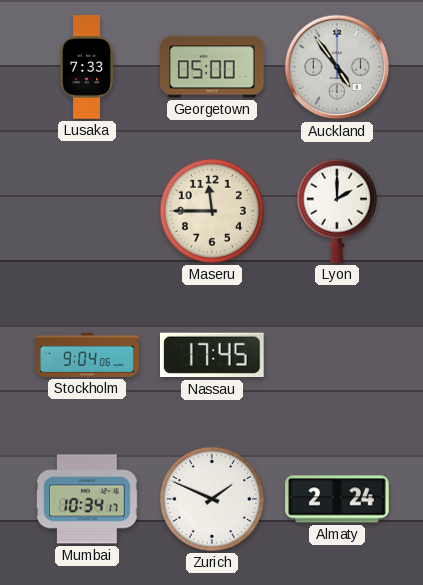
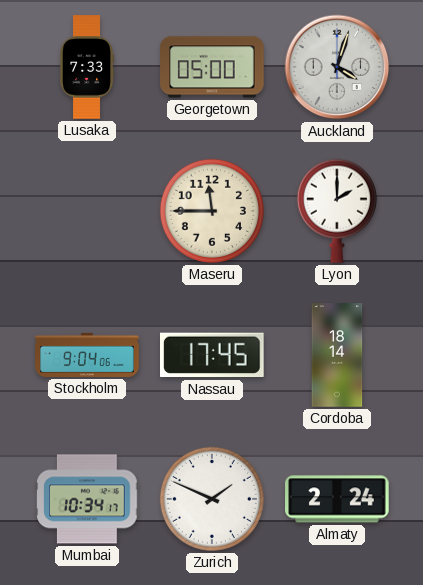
Auckland: 4:54 -> 4:03 (337, 67)
Cordoba: none -> 18:14 (337, 355)
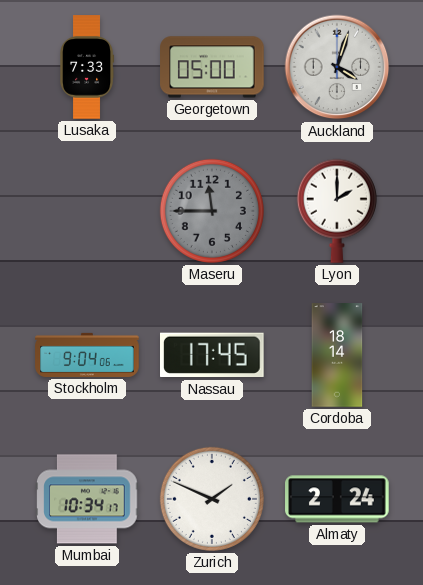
Maseru dial: cream -> grey (212, 211)
